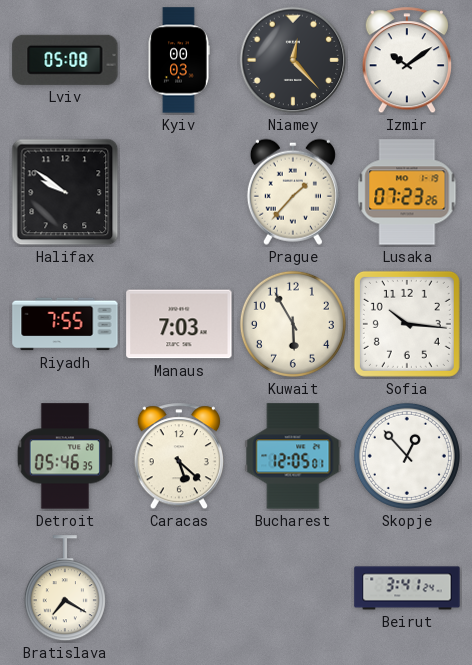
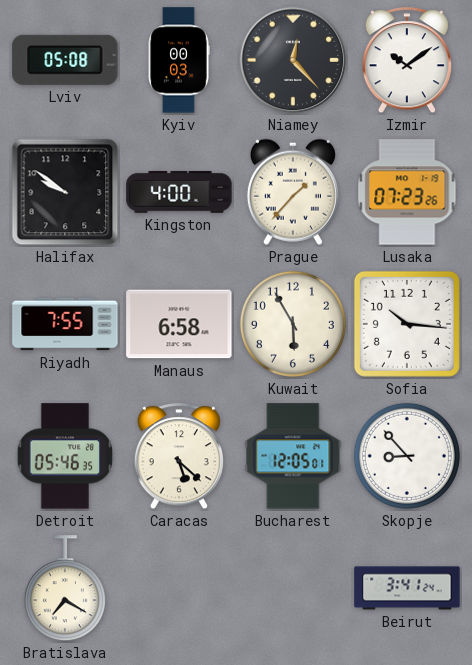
Kingston: none -> 4:00 (179, 192)
Manaus: 7:03 -> 6:58 (179, 324)
Skopje: 12:53 -> 8:53 (407, 456)
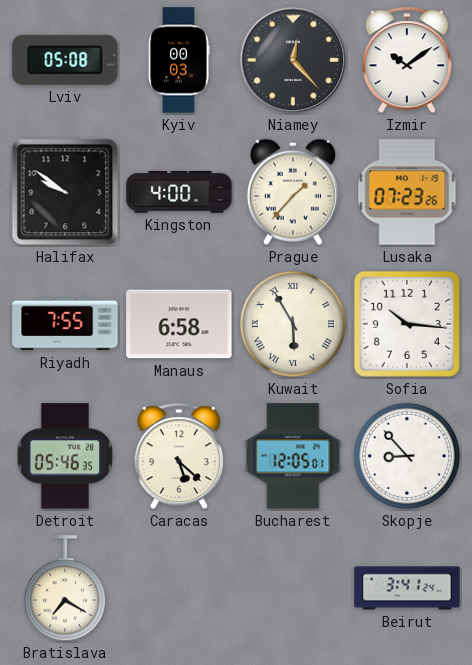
Kuwait numerals: Arabic -> Roman (293, 324)
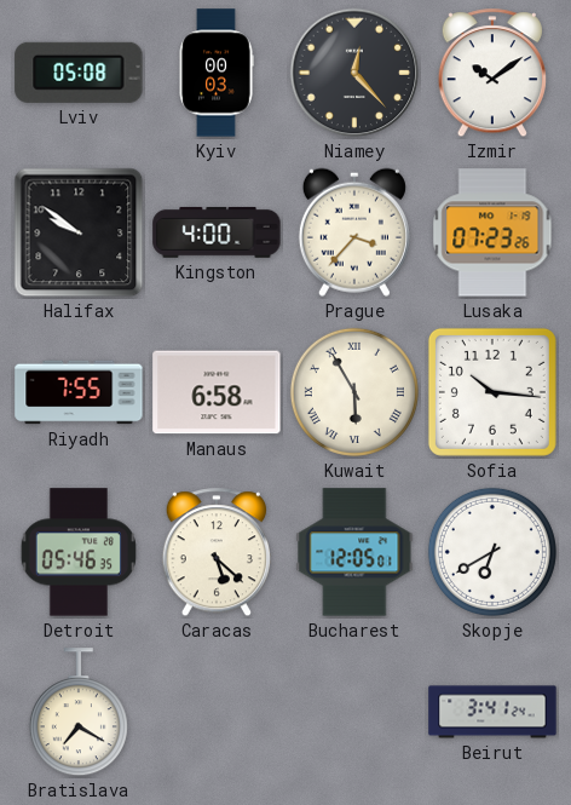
Prague: 1:37 -> 3:37 (354, 232)
Skopje: 8:53 -> 6:40 (492, 552)
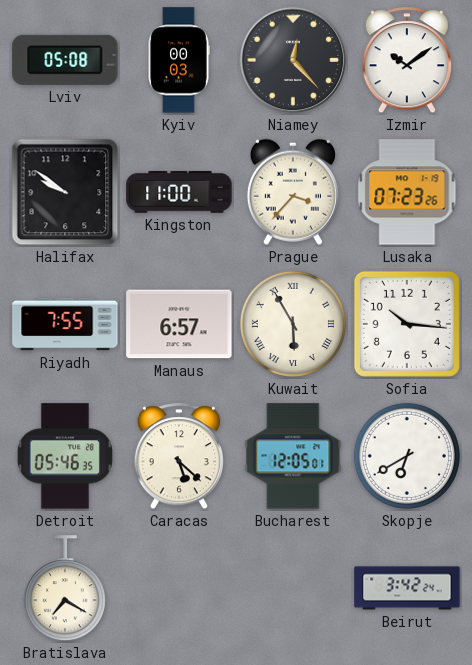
Kingston: 4:00 -> 11:00 (179, 192)
Manaus: 6:58 -> 6:57 (179, 324)
Beirut: 3:41 -> 3:42 (407, 588)
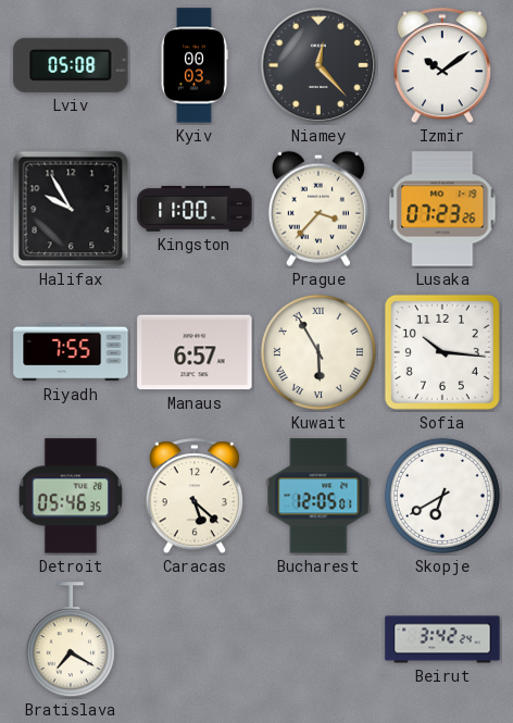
Halifax: 9:51 -> 9:55 (71, 209)
